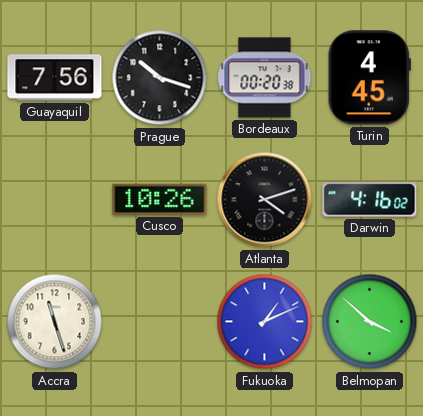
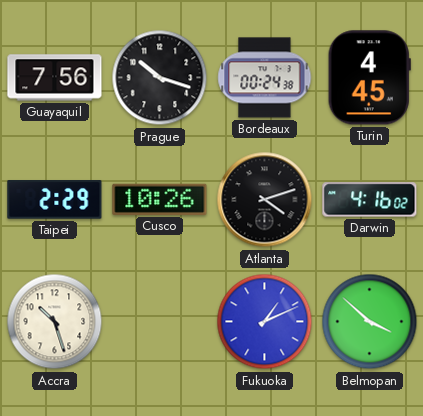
Bordeaux: 00:20 -> 00:24 (265, 78)
Taipei: none -> 2:29 (55, 200)
Accra: 11:27 -> 10:27 (55, 322)
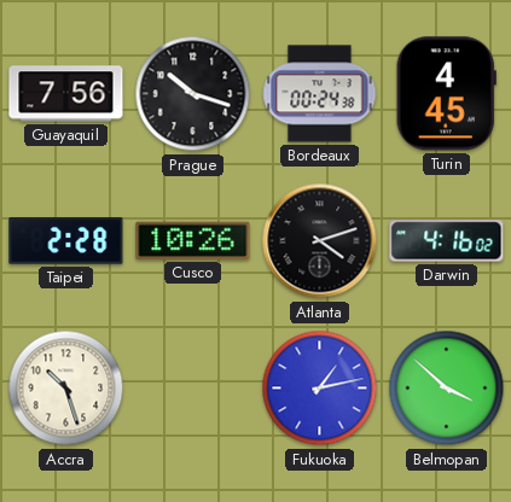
Taipei: 2:29 -> 2:28 (66, 241)
Fukuoka: 1:11 -> 1:13 (320, 389)
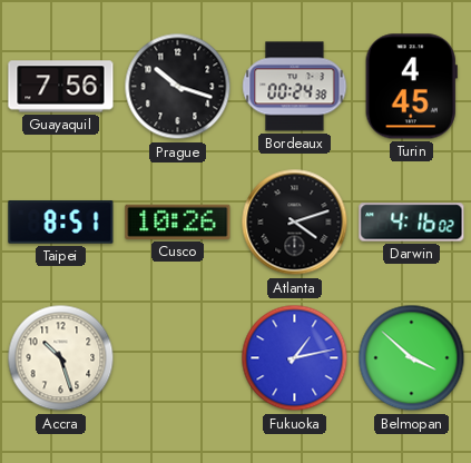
Taipei: 2:28 -> 8:51 (61, 223)
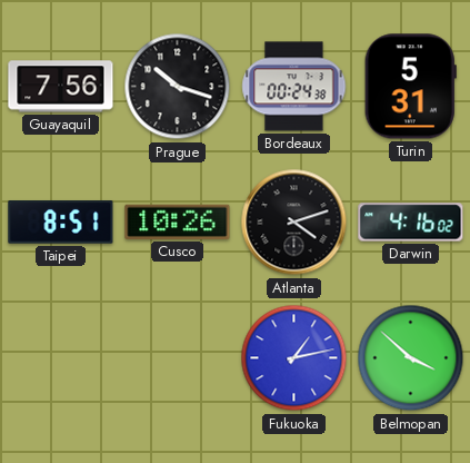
Turin: 4:45 -> 5:31 (410, 87)
Accra: 10:27 -> none (61, 358)
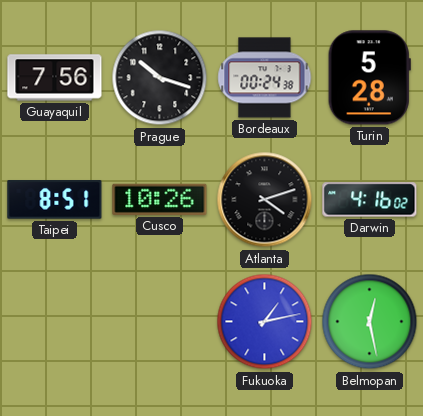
Turin: 5:31 -> 5:28 (369, 78)
Belmopan: 3:52 -> 12:28 (370, 322)
